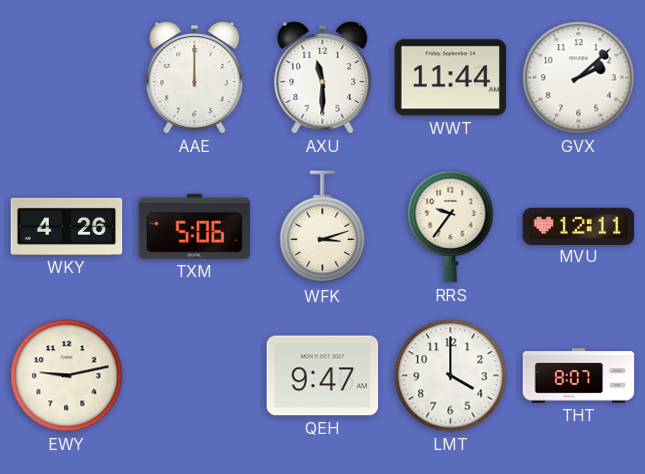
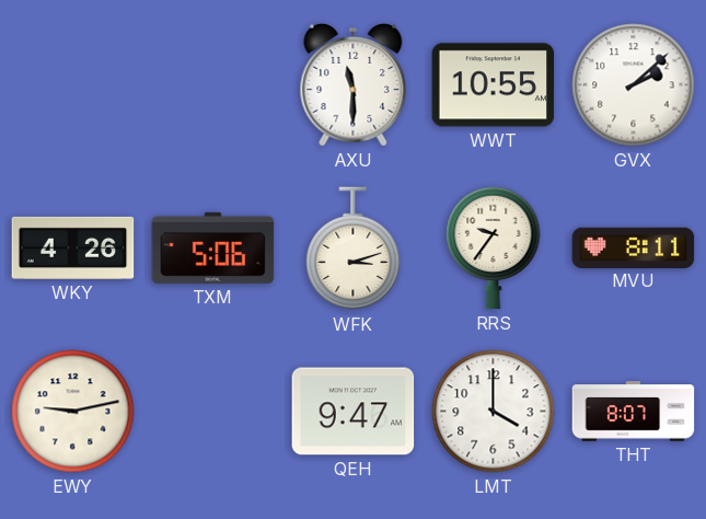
AAE: 12:00 -> none (195, 77)
WWT: 11:44 -> 10:55 (494, 85)
MVU: 12:11 -> 8:11 (634, 247)
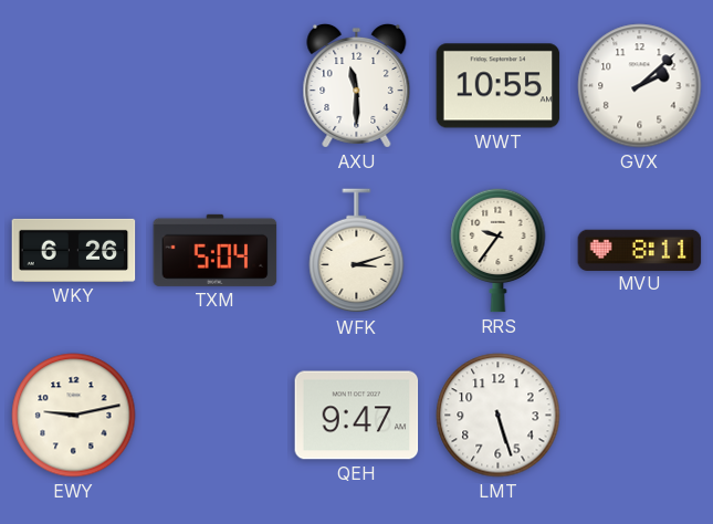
WKY: 4:26 -> 6:26 (74, 250)
TXM: 5:06 -> 5:04 (216, 250)
LMT: 4:00 -> 5:27 (499, 416)
THT: 8:07 -> none (634, 412)
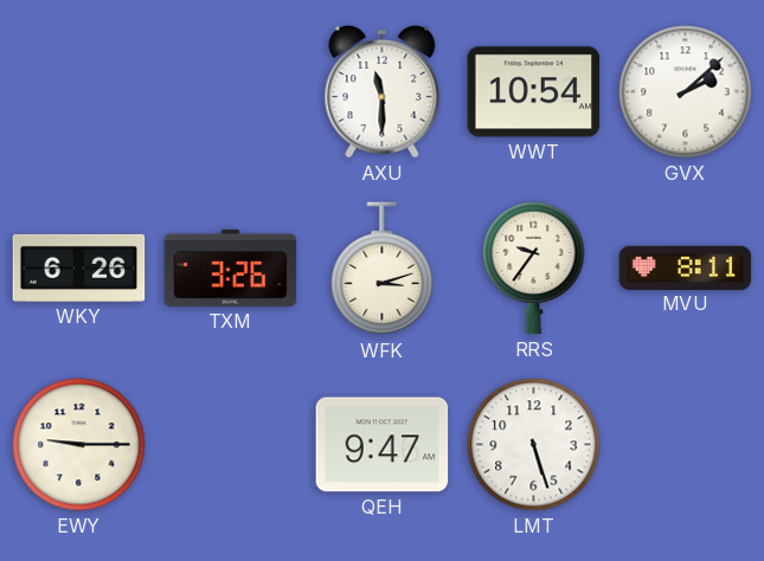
WWT: 10:55 -> 10:54 (534, 92)
TXM: 5:04 -> 3:26 (231, 267)
EWY: 9:13 -> 9:15 (79, 445)
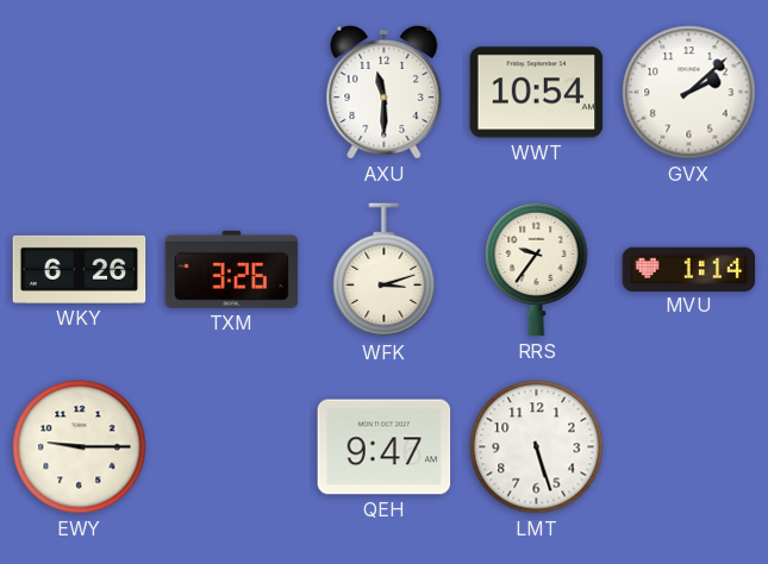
MVU: 8:11 -> 1:14 (689, 269)
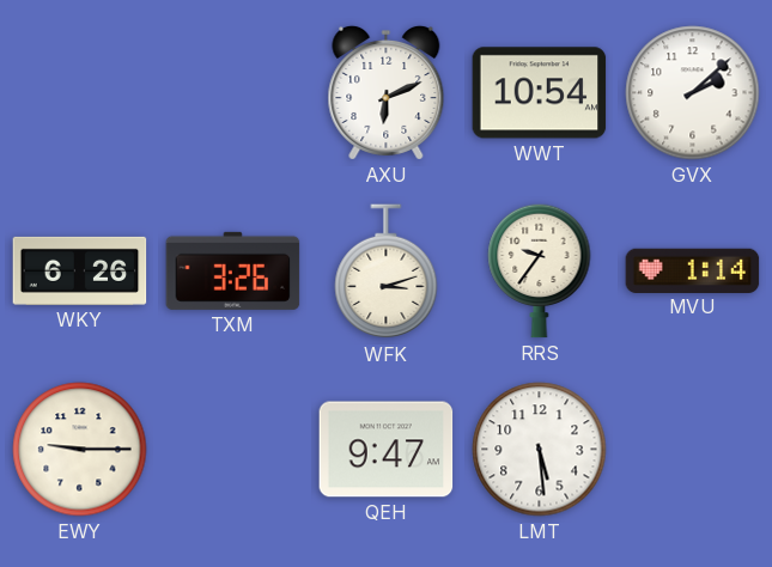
AXU: 11:30 -> 6:11 (387, 92)
LMT: 5:27 -> 5:29 (540, 450)
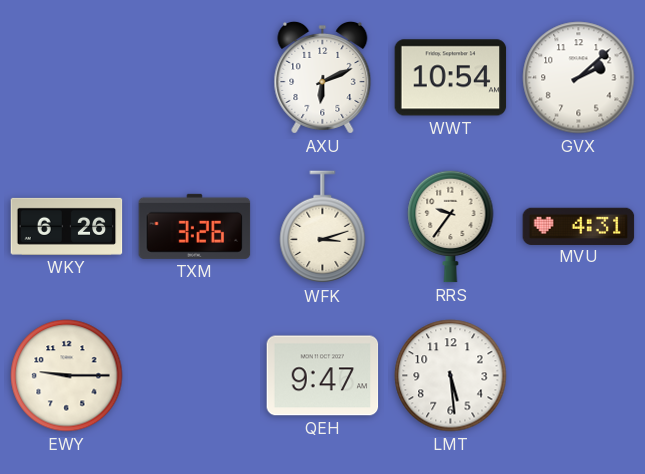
MVU: 1:14 -> 4:31 (579, 226)
